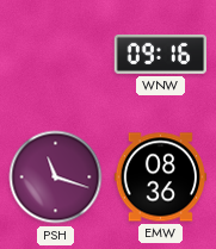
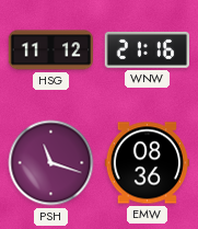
HSG: none -> 11:12 (51, 50)
WNW: 09:16 -> 21:16 (148, 49)
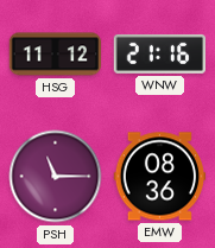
PSH: 11:18 -> 11:15 (56, 177)
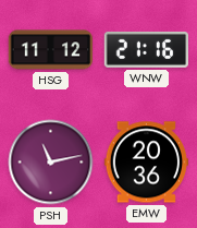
PSH: 11:15 -> 11:13 (51, 163)
EMW: 08:36 -> 20:36 (147, 163)
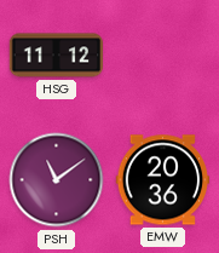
WNW: 21:16 -> none (147, 49)
PSH: 11:13 -> 11:09 (57, 180)
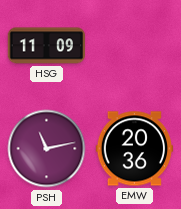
HSG: 11:12 -> 11:09 (47, 46)
PSH: 11:09 -> 11:13 (47, 149)
